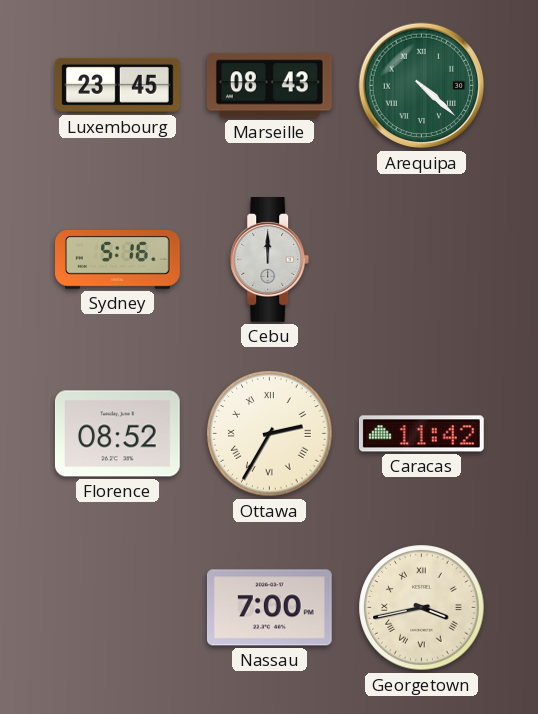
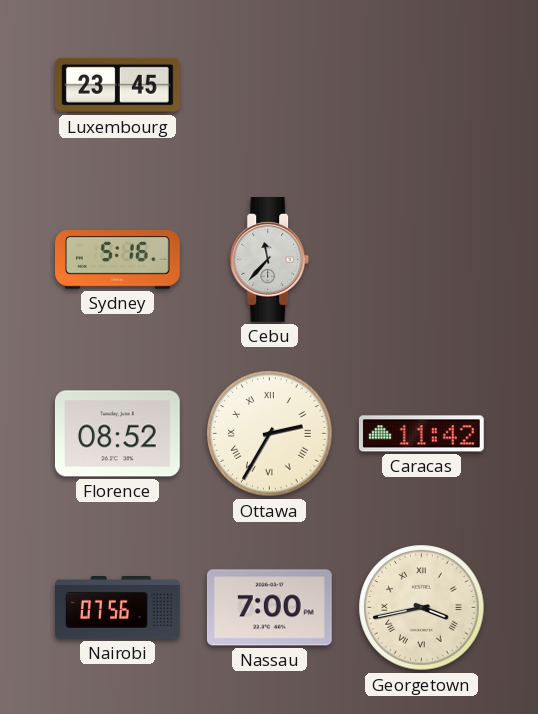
Marseille: 08:43 -> none (269, 86)
Arequipa: 4:22 -> none (422, 86)
Cebu: 12:00 -> 11:37 (270, 260)
Nairobi: none -> 07:56 (118, 608)
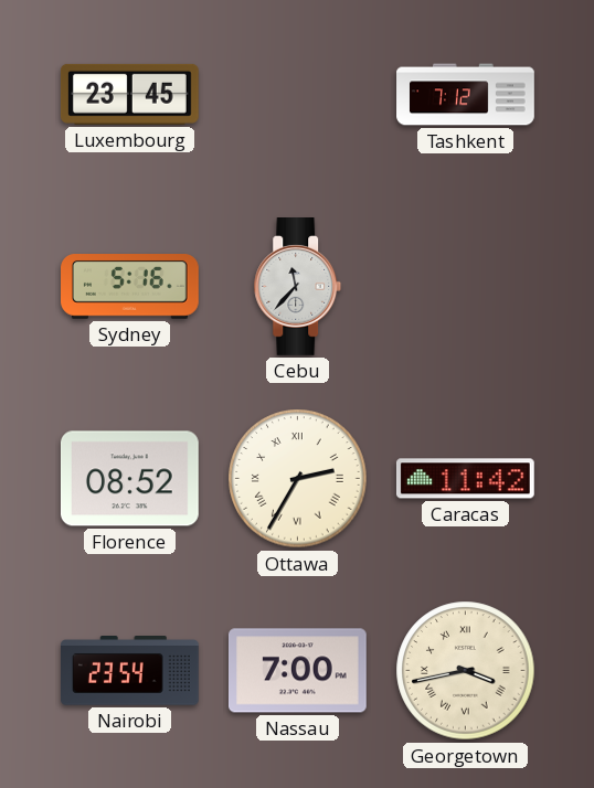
Tashkent: none -> 7:12 (466, 95)
Nairobi: 07:56 -> 23:54 (130, 671)
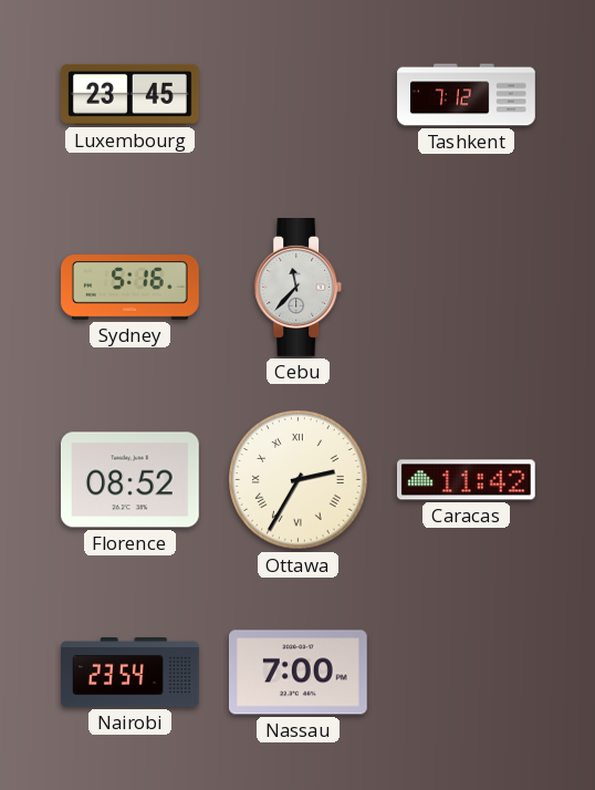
Georgetown: 3:43 -> none (466, 671)
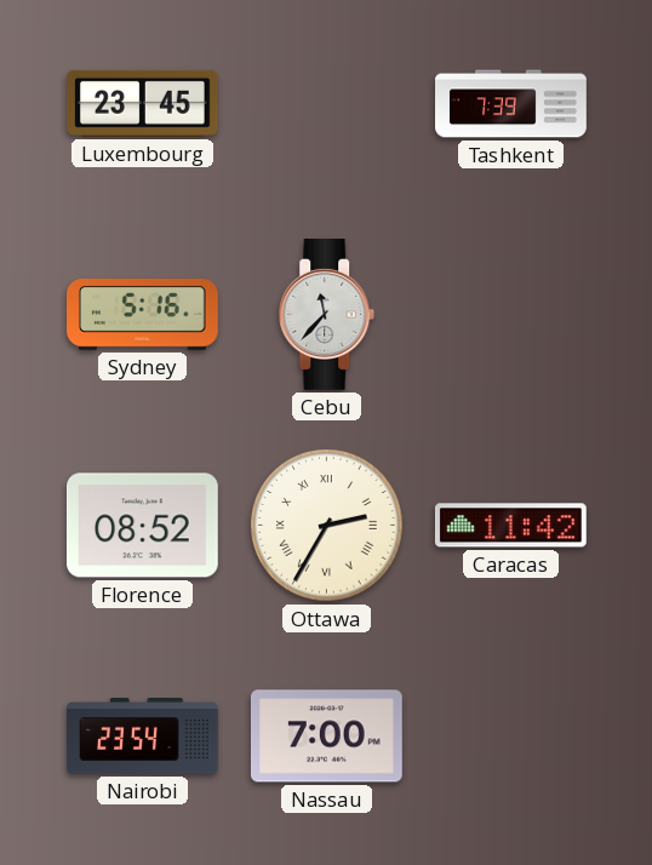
Tashkent: 7:12 -> 7:39 (511, 104)
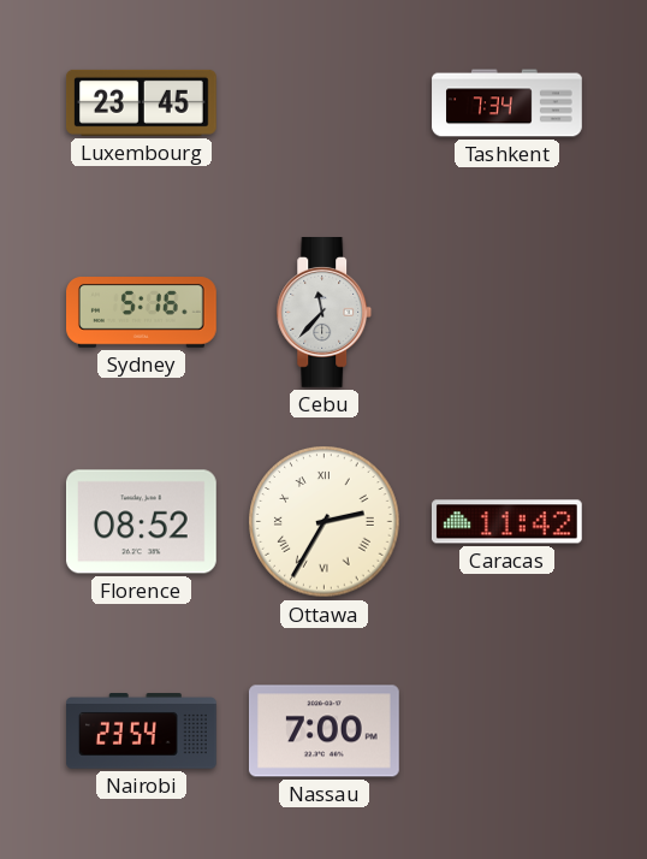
Tashkent: 7:39 -> 7:34 (507, 103)
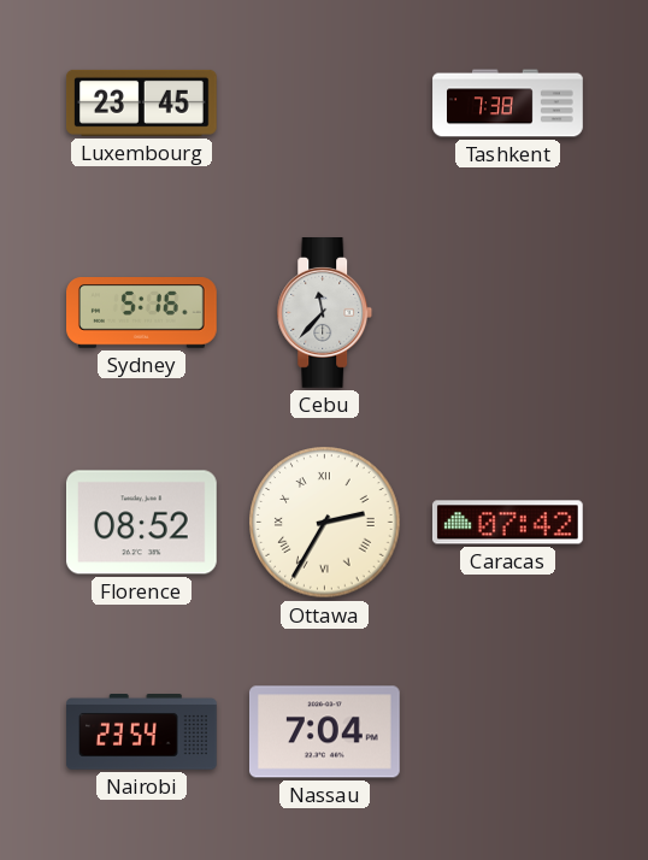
Tashkent: 7:34 -> 7:38 (508, 104)
Caracas: 11:42 -> 07:42 (507, 523)
Nassau: 7:00 -> 7:04 (324, 732)
